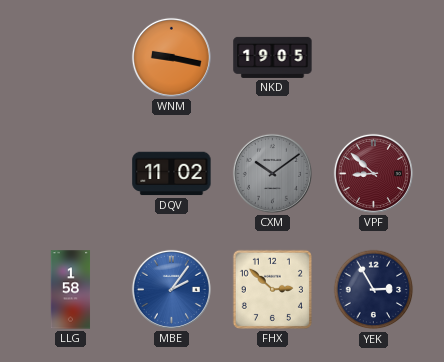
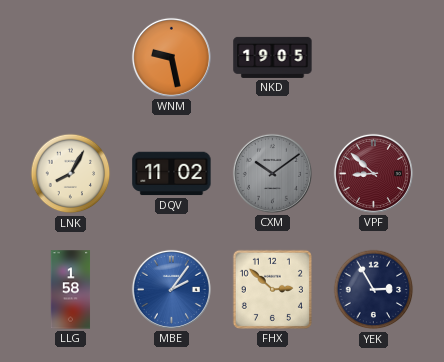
WNM: 9:17 -> 9:28 (171, 57)
LNK: none -> 8:05 (71, 174)
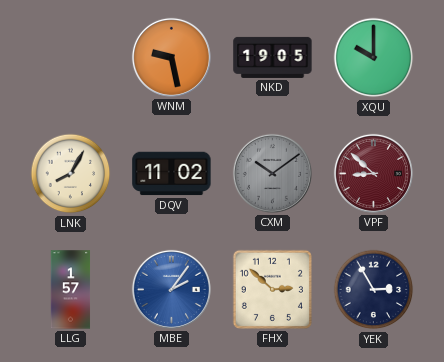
XQU: none -> 10:00 (374, 58)
LLG: 1:58 -> 1:57 (71, 290)
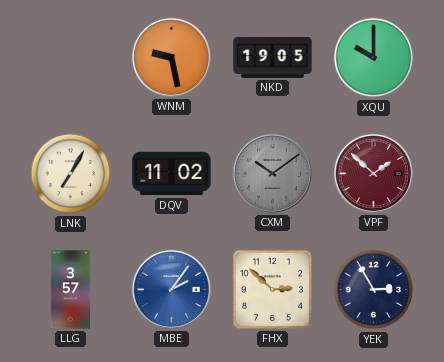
LNK: 8:05 -> 7:05 (71, 174)
VPF: 8:52 -> 1:52 (373, 173)
LLG: 1:57 -> 3:57 (71, 290)
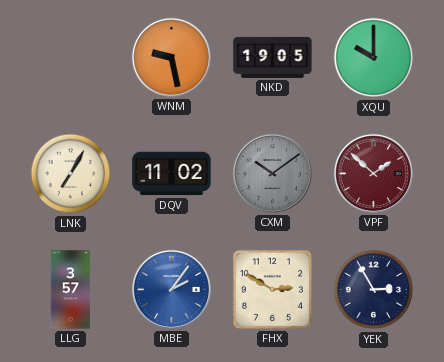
FHX: 2:52 -> 2:50 (272, 289)
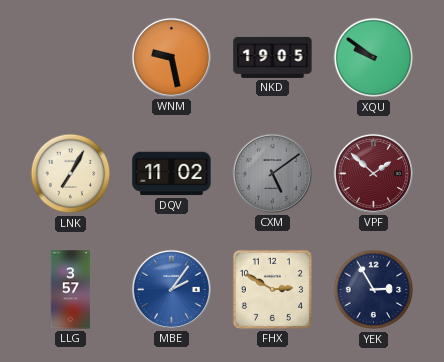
XQU: 10:00 -> 9:51 (374, 58)
CXM: 10:09 -> 5:09 (272, 173)
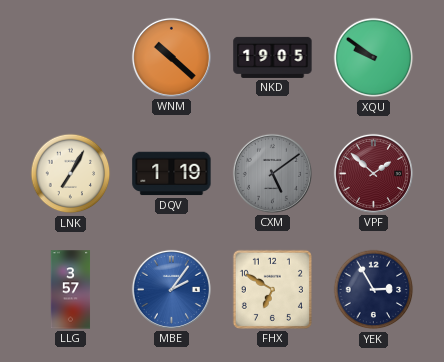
WNM: 9:28 -> 10:22 (171, 57)
DQV: 11:02 -> 1:19 (172, 174)
FHX: 2:50 -> 6:50 (272, 289)
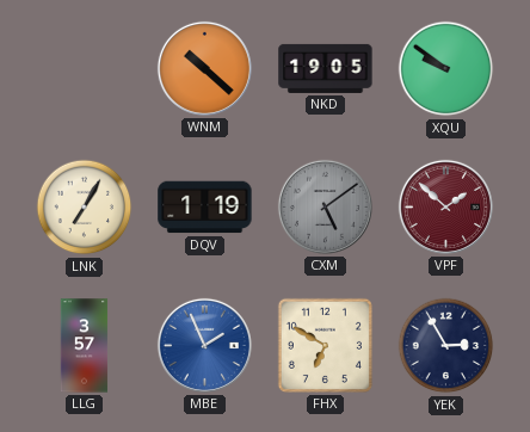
MBE: 2:06 -> 1:56 (204, 345)
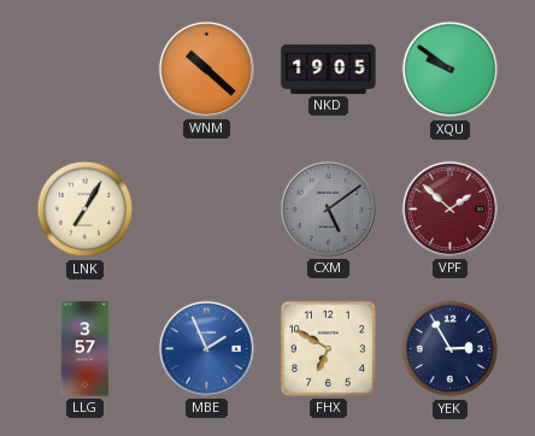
DQV: 1:19 -> none (205, 208)
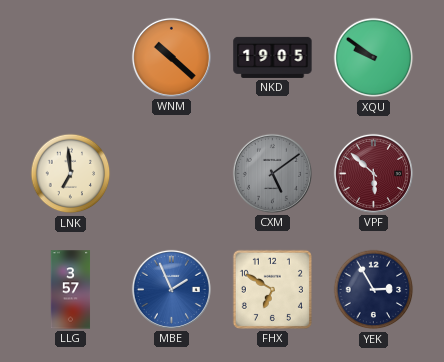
LNK: 7:05 -> 6:59 (71, 174)
VPF: 1:52 -> 5:52 (373, 173)
